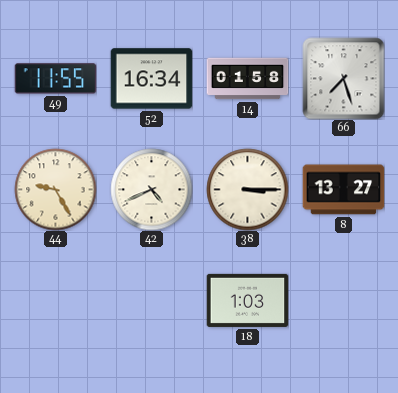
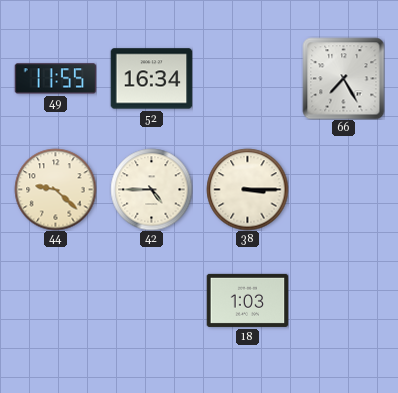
14: 01:58 -> none (247, 79)
66: 7:27 -> 7:25 (343, 78)
44: 9:25 -> 9:22 (55, 189)
42: 4:41 -> 4:45 (151, 189)
8: 13:27 -> none (343, 190)
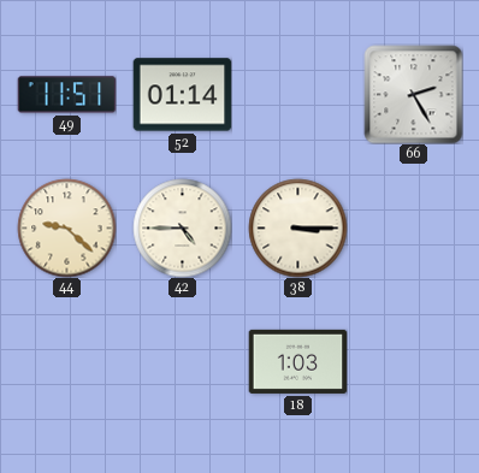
49: 11:55 -> 11:51 (66, 95)
52: 16:34 -> 01:14 (182, 95)
66: 7:25 -> 2:25 (413, 94)
